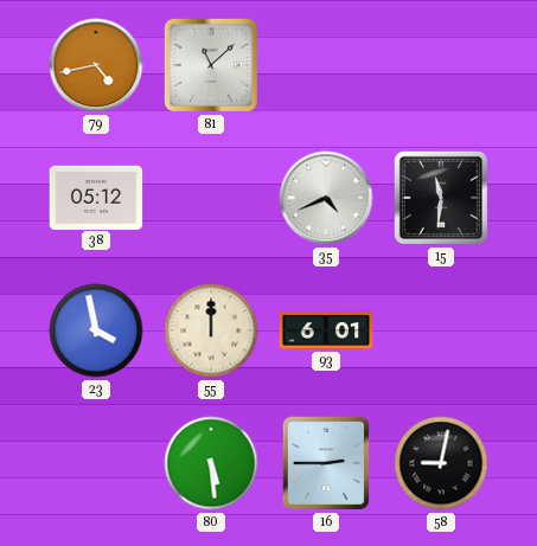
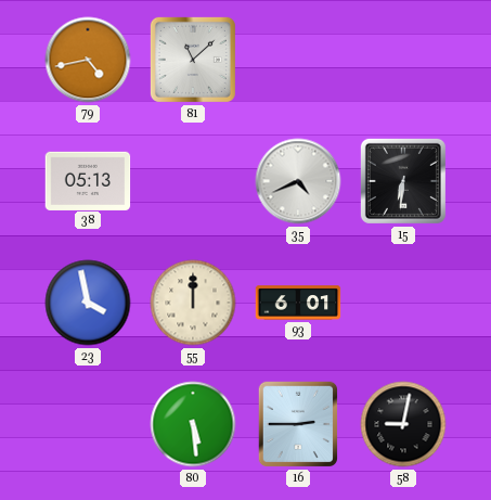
38: 05:12 -> 05:13 (88, 180)
15: 11:31 -> 6:31 (403, 181)
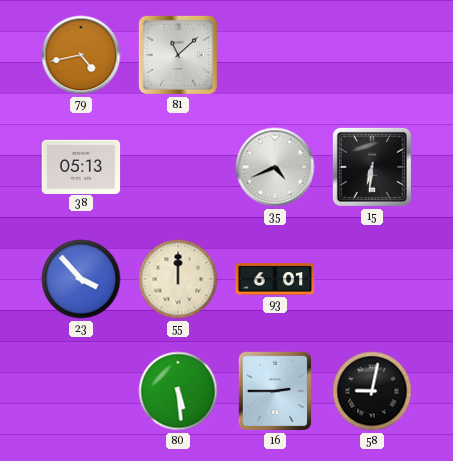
23: 3:58 -> 3:53 (81, 279)
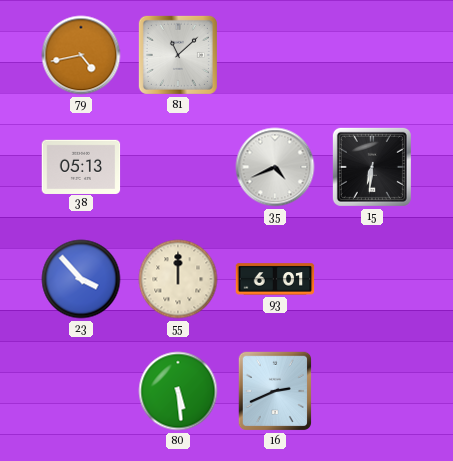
16: 2:45 -> 2:41 (274, 391)
58: 9:02 -> none (372, 391)
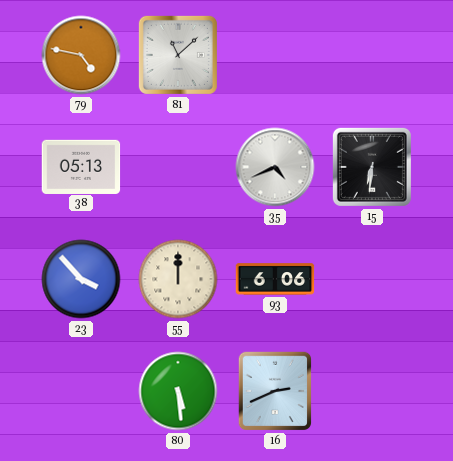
79: 4:43 -> 4:47 (81, 55)
93: 6:01 -> 6:06 (275, 279)
